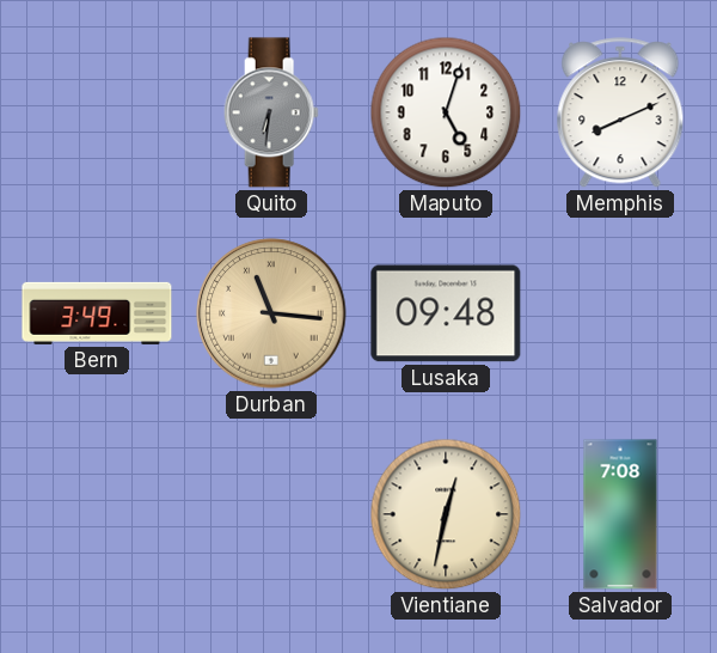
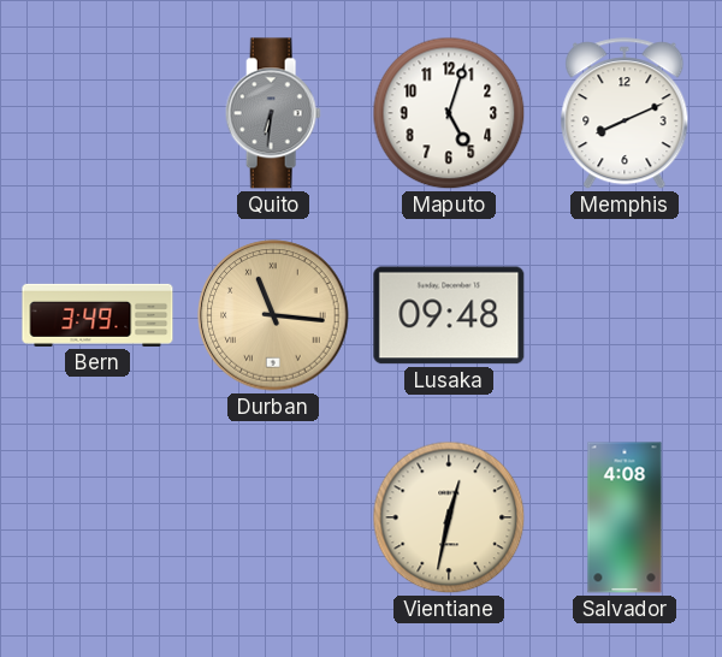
Salvador: 7:08 -> 4:08 (625, 517)
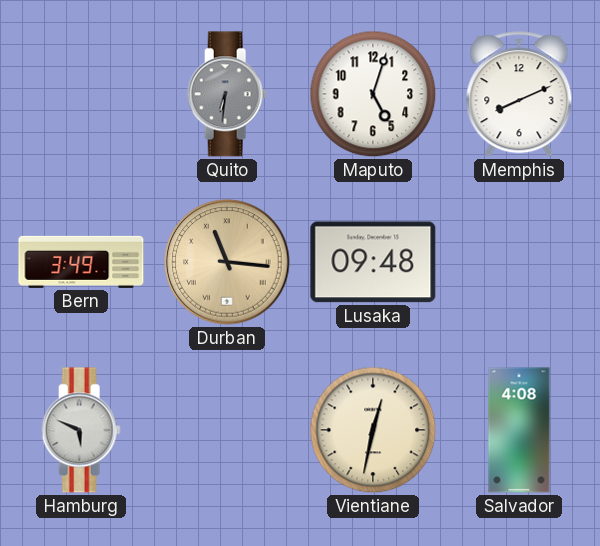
Hamburg: none -> 5:49 (81, 430)
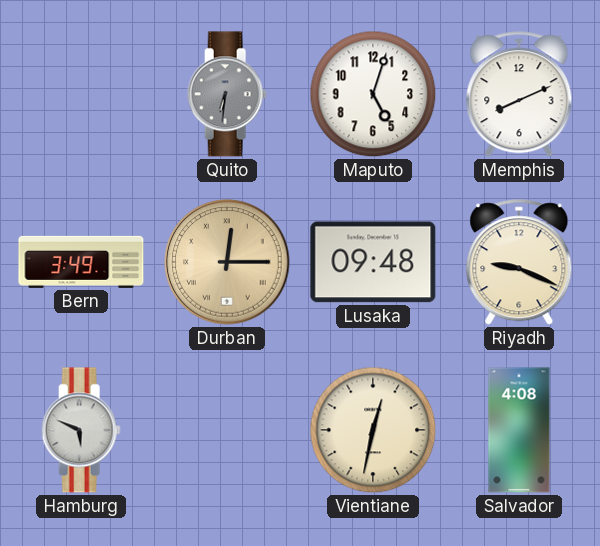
Durban: 11:16 -> 12:15 (227, 262)
Riyadh: none -> 9:19 (519, 263)
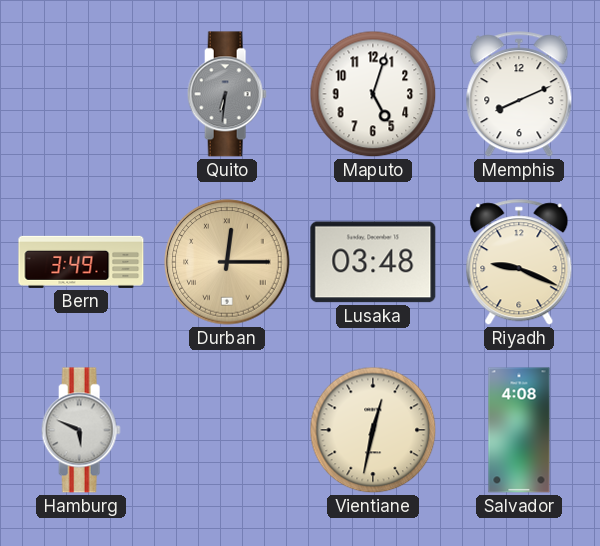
Lusaka: 09:48 -> 03:48 (373, 262)
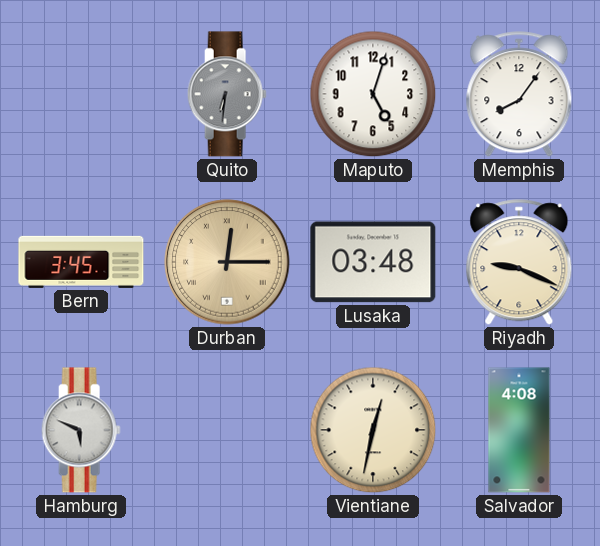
Memphis: 8:11 -> 8:06 (519, 95)
Bern: 3:49 -> 3:45 (81, 262)
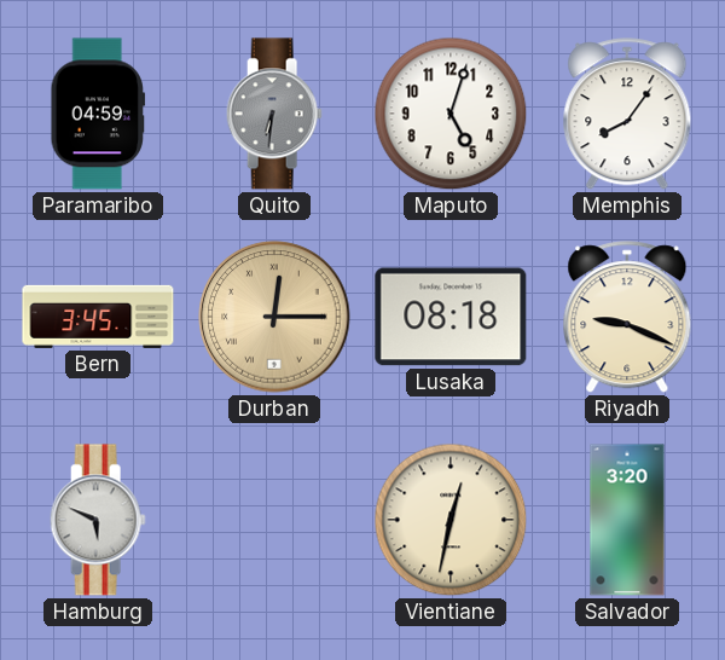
Paramaribo: none -> 04:59 (98, 114)
Lusaka: 03:48 -> 08:18 (451, 317)
Salvador: 4:08 -> 3:20 (627, 520)
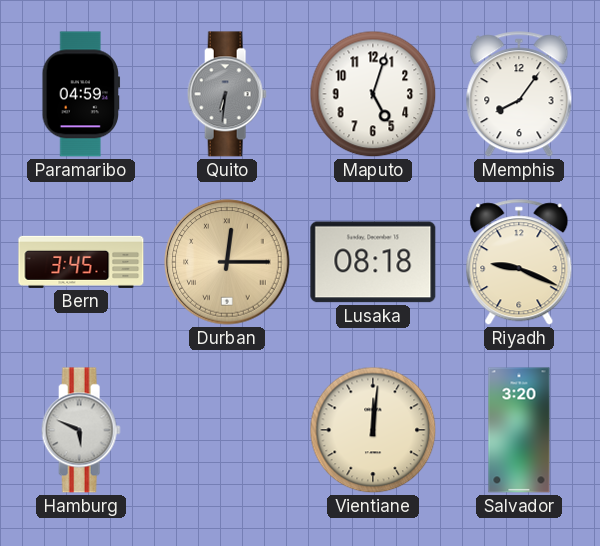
Vientiane: 12:32 -> 12:01 (373, 430)
